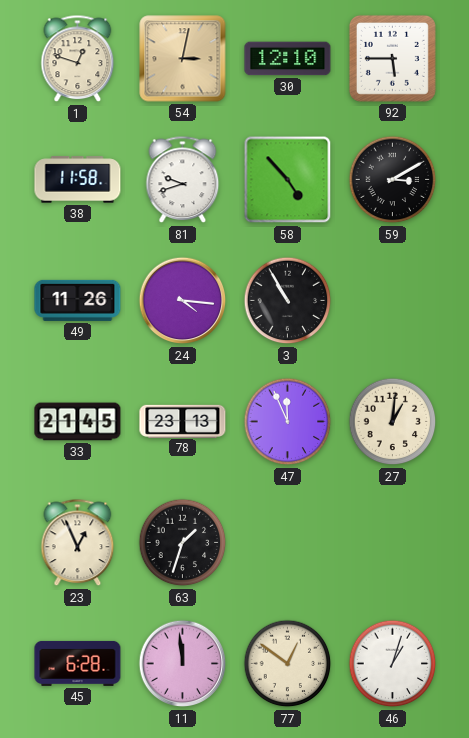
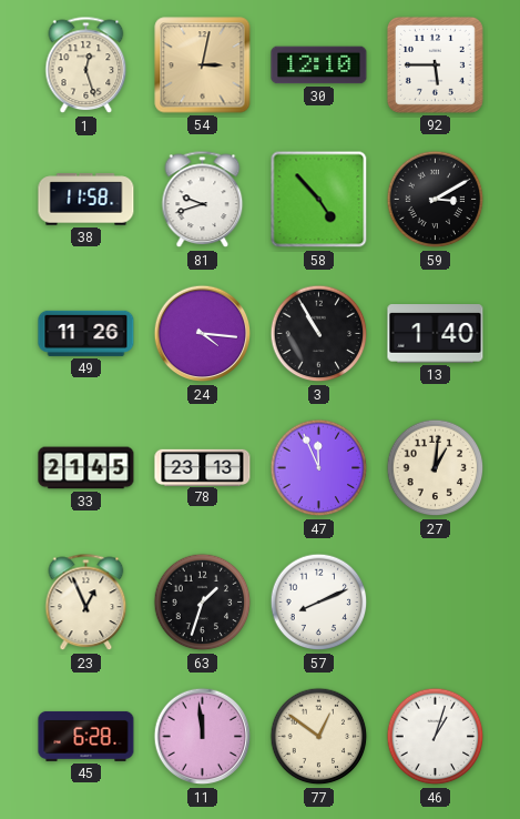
1: 12:48 -> 12:27 (86, 65)
13: none -> 1:40 (436, 334)
57: none -> 8:11 (319, 603)
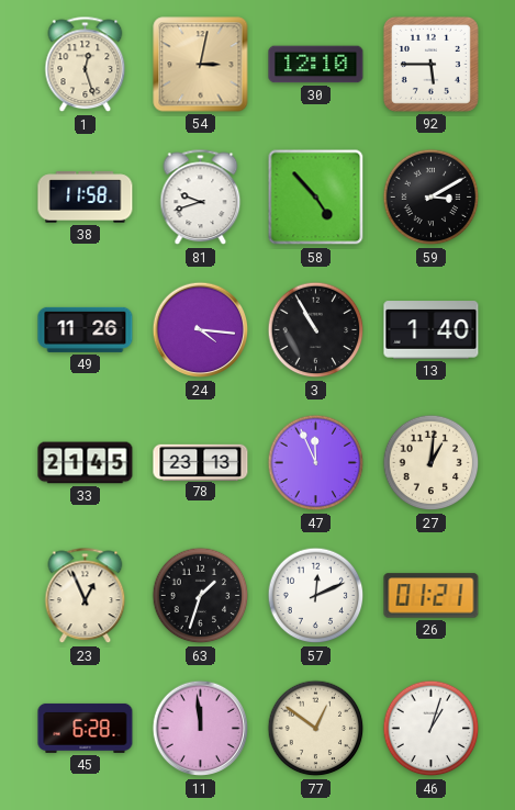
57: 8:11 -> 12:11 (316, 596)
26: none -> 01:21 (432, 596)
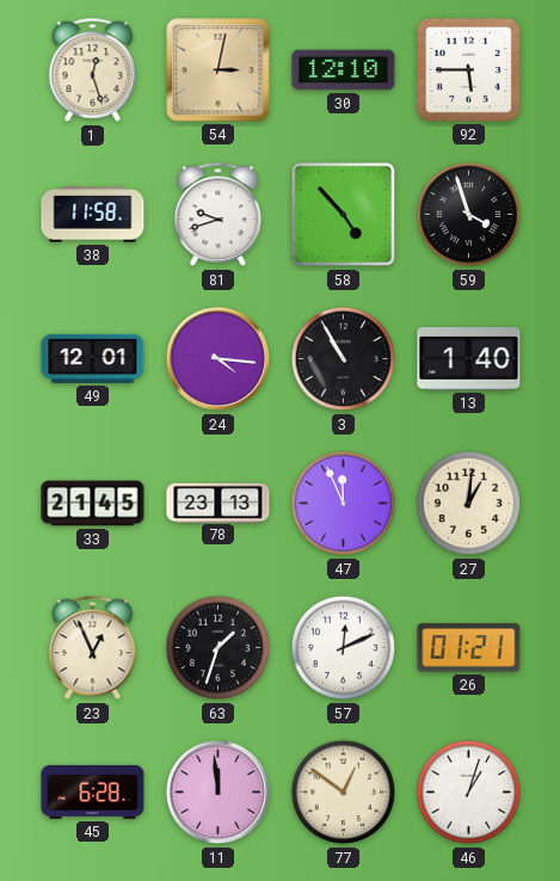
59: 3:10 -> 3:57 (469, 215)
49: 11:26 -> 12:01 (93, 358)
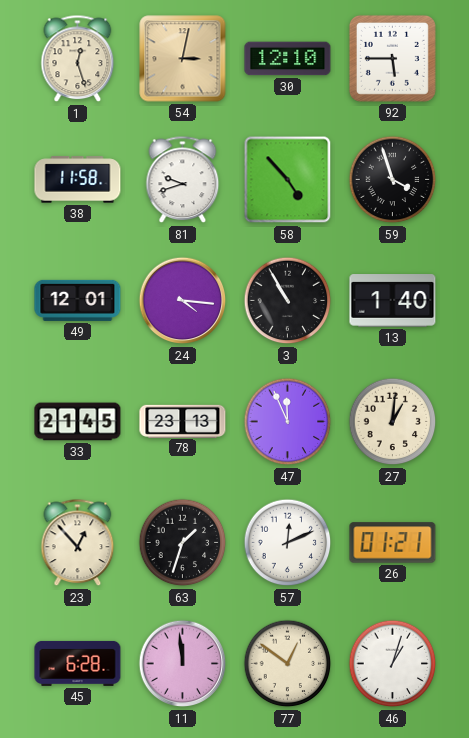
23: 12:56 -> 12:53 (78, 543)
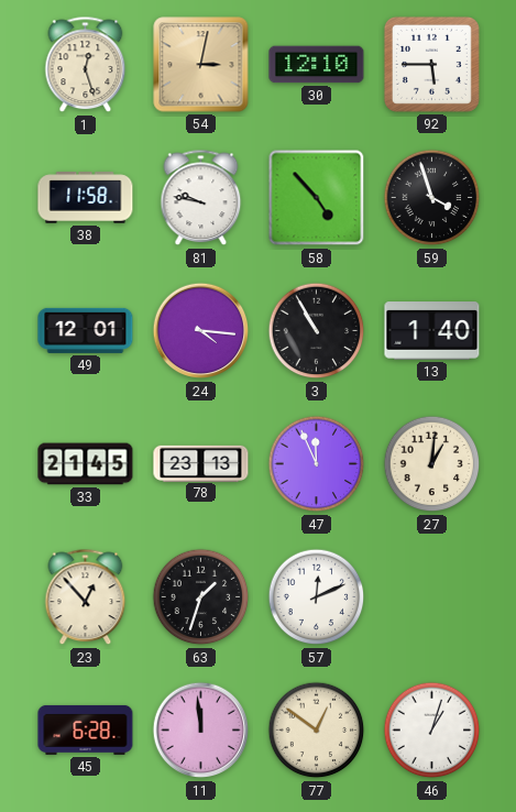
81: 9:42 -> 9:47 (201, 198)
26: 01:21 -> none (393, 543)
